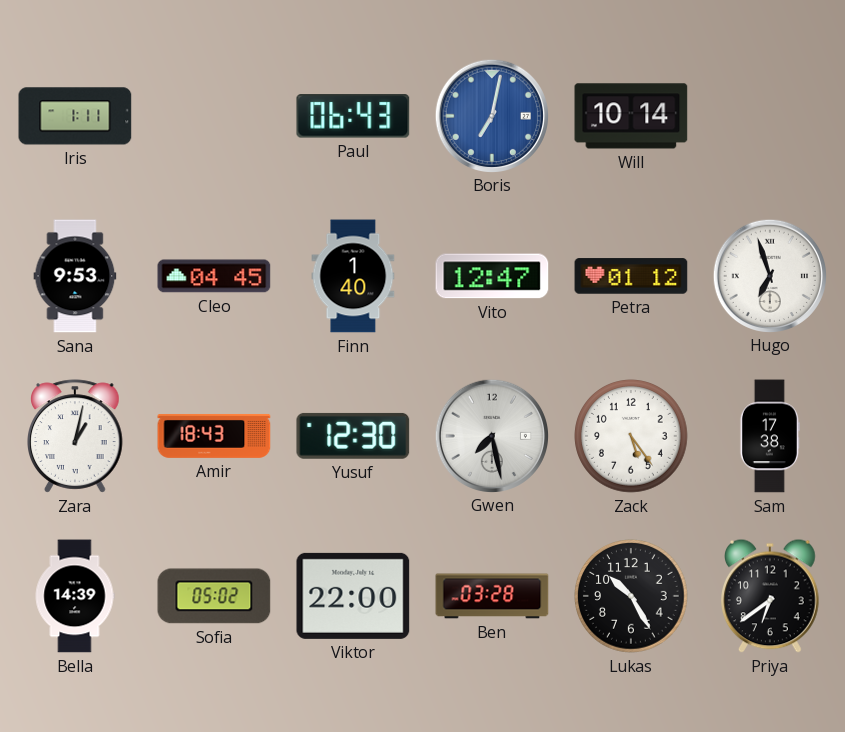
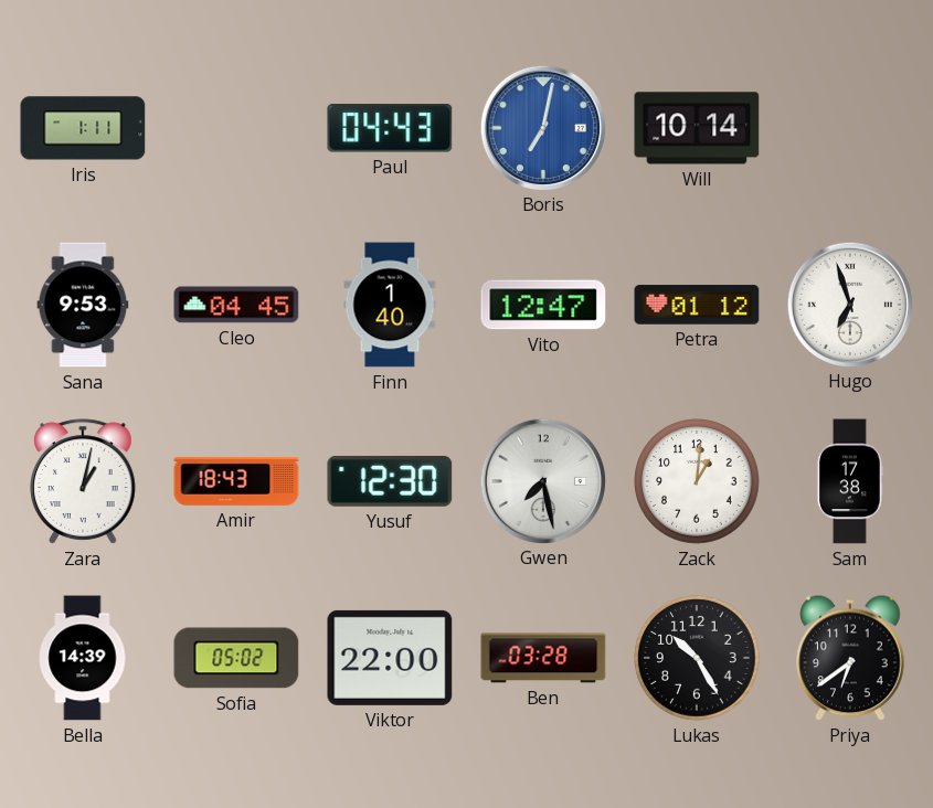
Paul: 06:43 -> 04:43 (390, 128)
Zack: 5:24 -> 1:01 (697, 481)
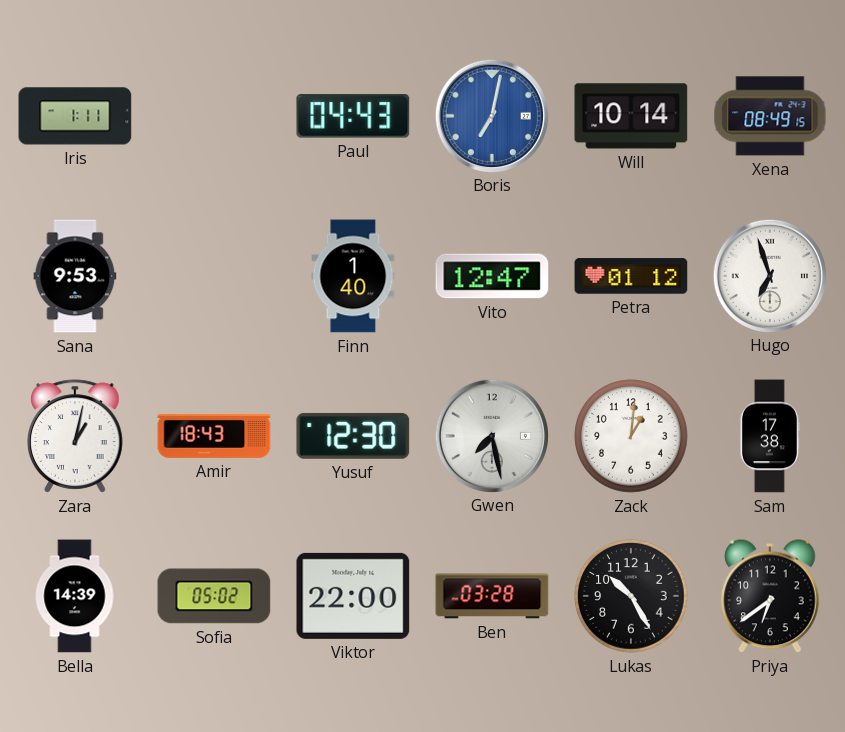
Xena: none -> 08:49 (770, 116)
Cleo: 04:45 -> none (236, 305)
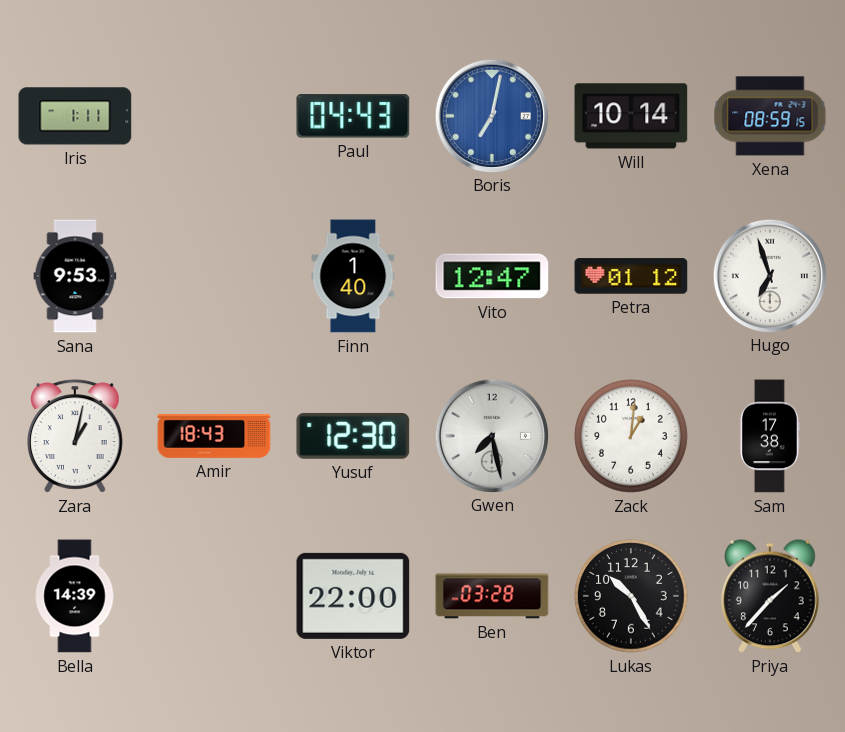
Xena: 08:49 -> 08:59 (770, 116)
Sofia: 05:02 -> none (214, 596)
Priya: 6:39 -> 1:37 (771, 596)
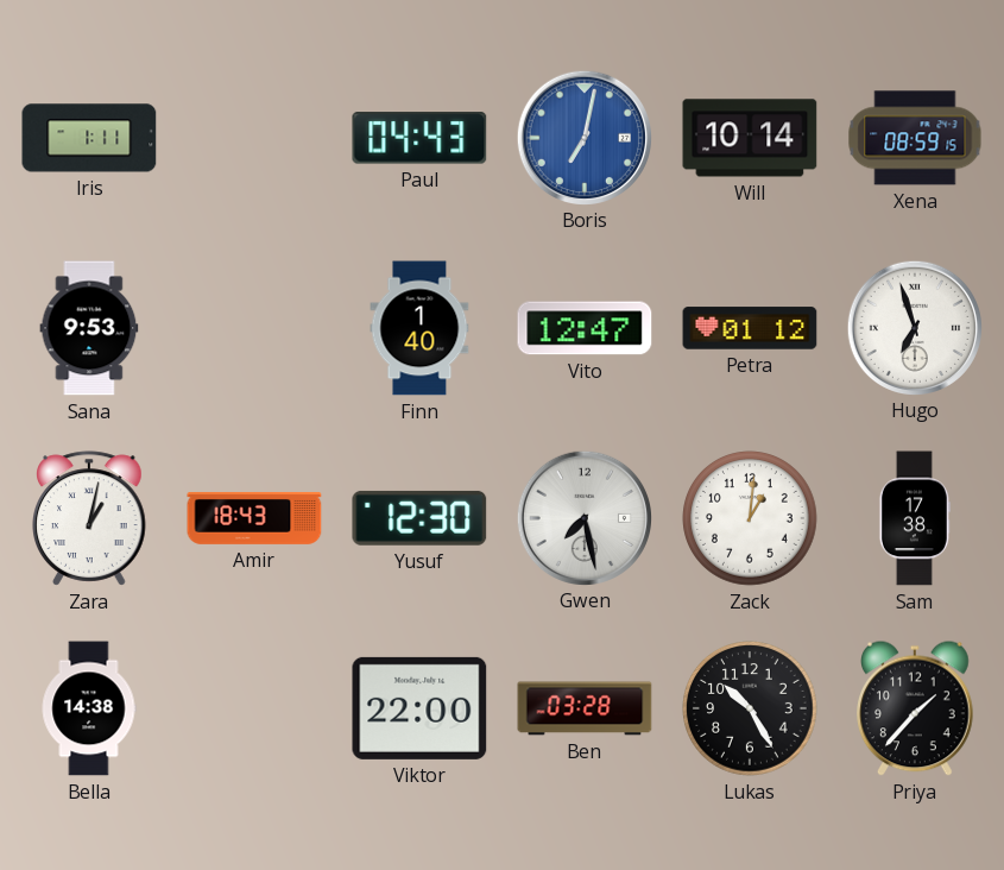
Bella: 14:39 -> 14:38 (89, 708)
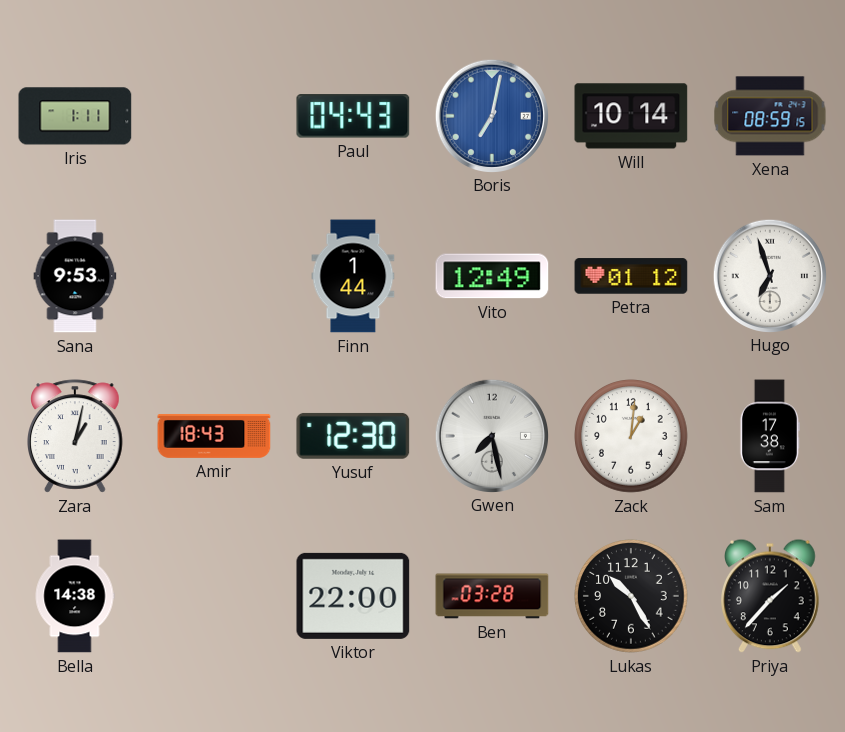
Finn: 1:40 -> 1:44 (353, 276)
Vito: 12:47 -> 12:49 (492, 276)
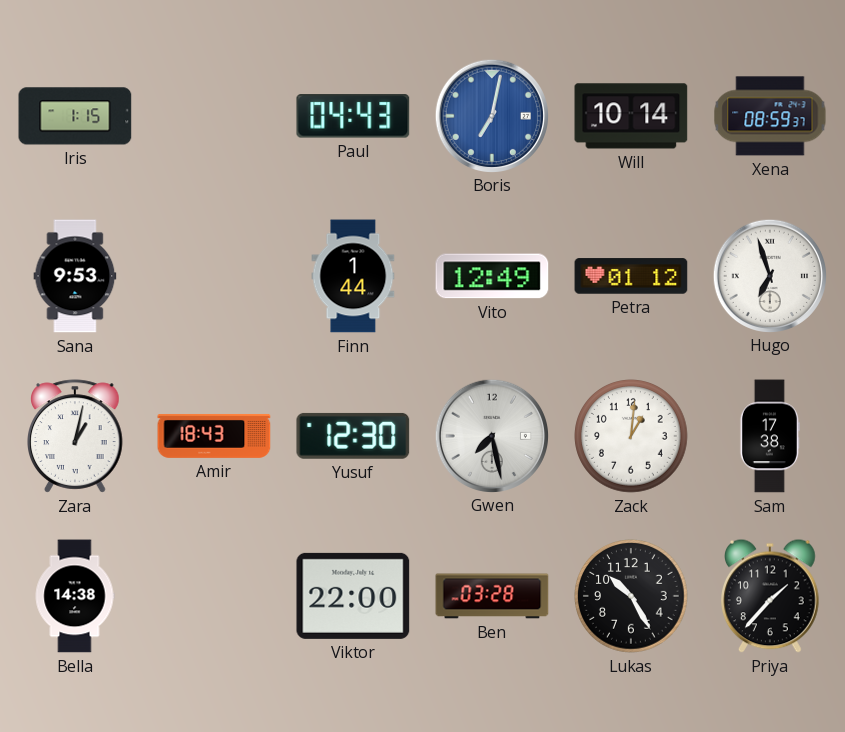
Iris: 1:11 -> 1:15 (75, 116)
Xena: 08:59:15 -> 08:59:37 (770, 116)
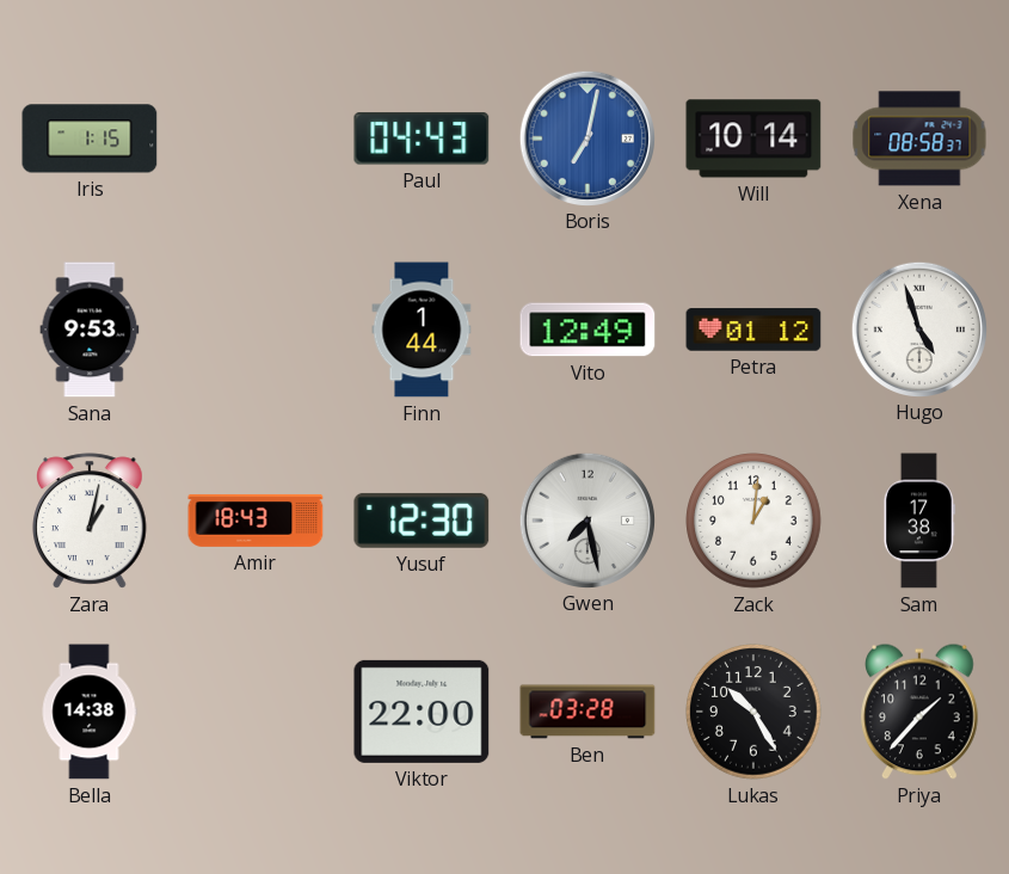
Xena: 08:59 -> 08:58 (919, 139)
Hugo: 6:57 -> 4:57 (918, 328)
